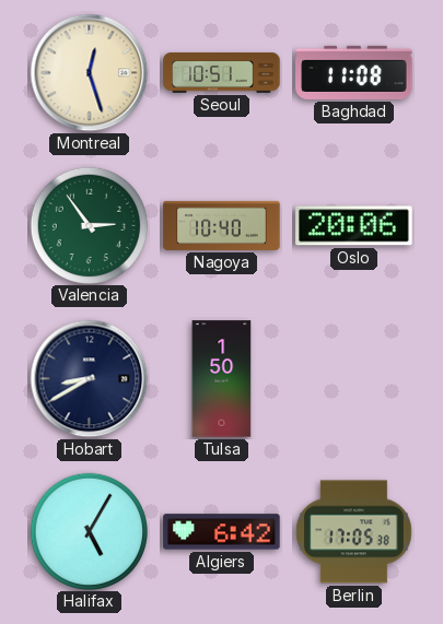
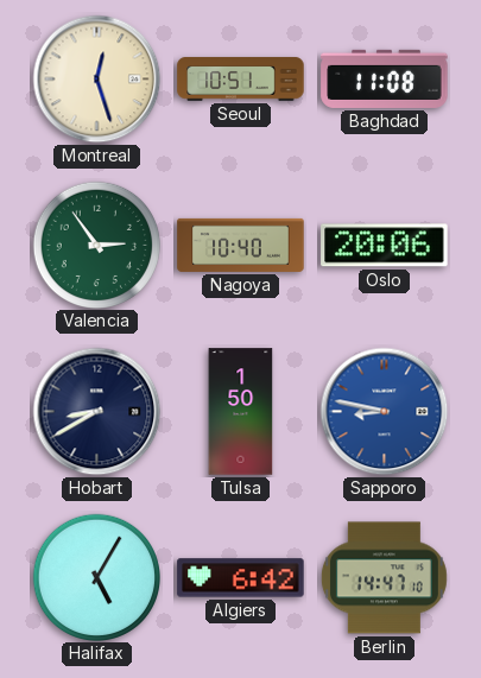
Sapporo: none -> 8:47 (385, 412)
Berlin: 17:05 -> 14:47 (384, 578)
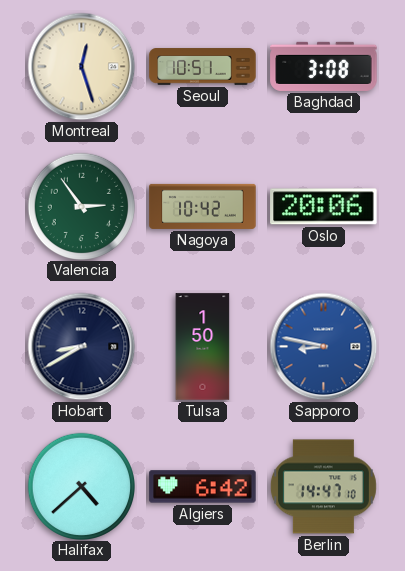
Baghdad: 11:08 -> 3:08 (324, 66)
Nagoya: 10:40 -> 10:42 (203, 206)
Halifax: 5:05 -> 4:38 (81, 486)
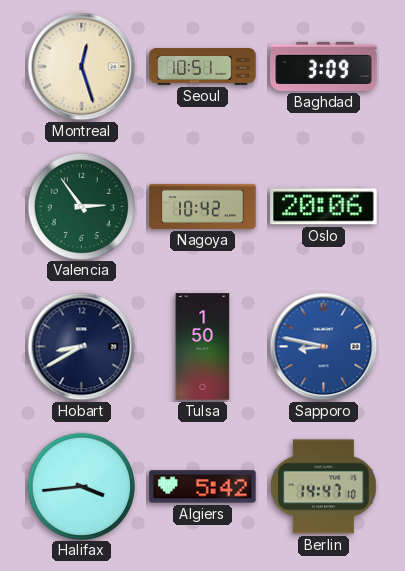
Baghdad: 3:08 -> 3:09 (324, 66)
Halifax: 4:38 -> 3:44 (81, 486)
Algiers: 6:42 -> 5:42 (203, 487)
